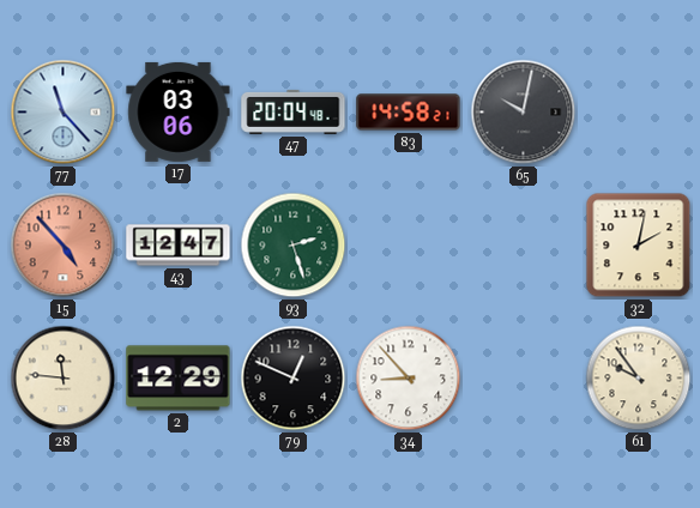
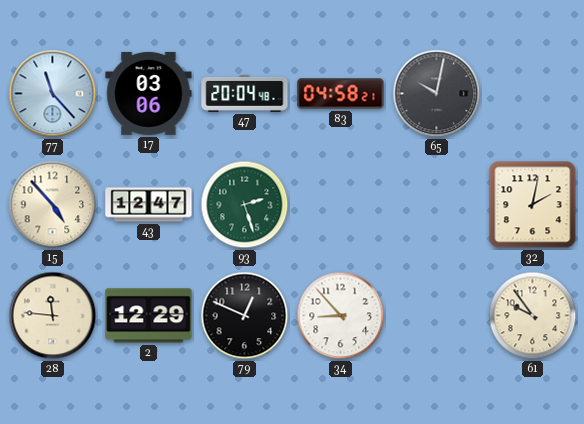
83: 14:58 -> 04:58 (341, 94)
15 dial: salmon -> cream (53, 205)
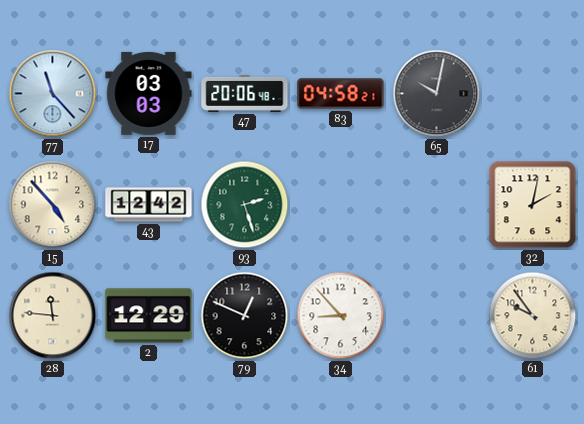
17: 03:06 -> 03:03 (149, 93)
47: 20:04 -> 20:06 (245, 93)
43: 12:47 -> 12:42 (149, 205)
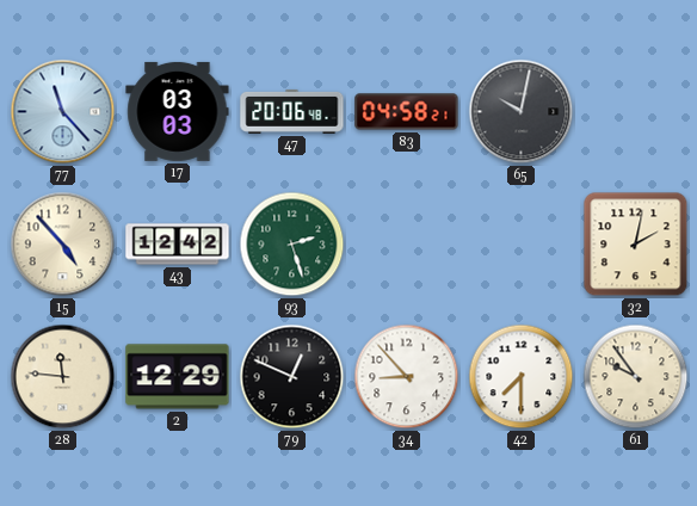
42: none -> 7:30 (522, 377)
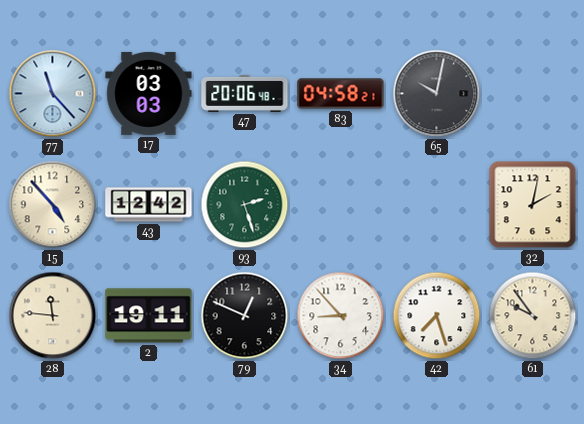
2: 12:29 -> 19:11 (149, 316)
42: 7:30 -> 7:27 (437, 316)
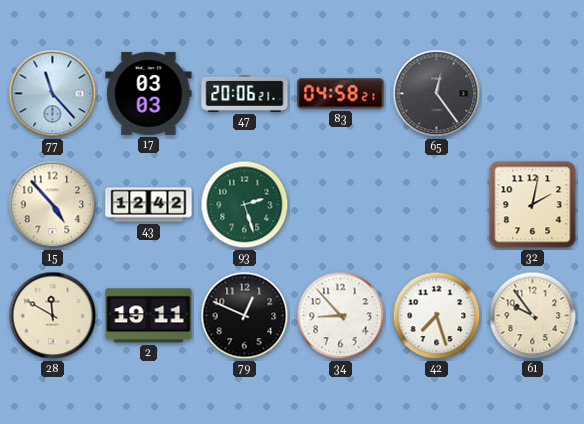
47: 20:06:48 -> 20:06:21 (245, 93)
65: 10:02 -> 12:24 (437, 94)
28: 11:46 -> 11:50 (53, 316)
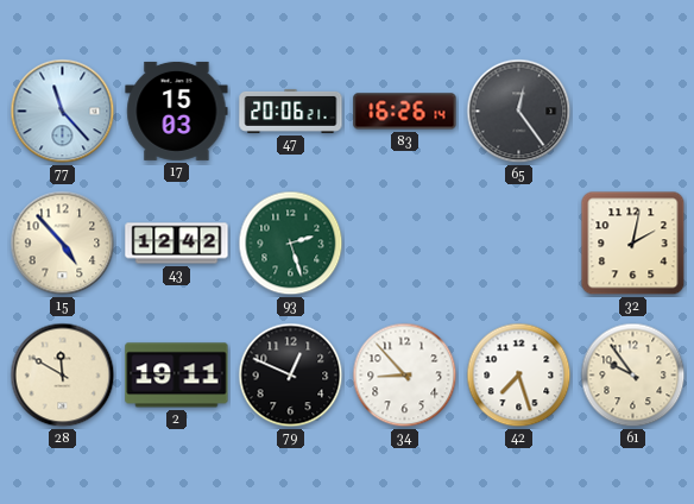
17: 03:03 -> 15:03 (177, 111)
83: 04:58 -> 16:26 (405, 112)
